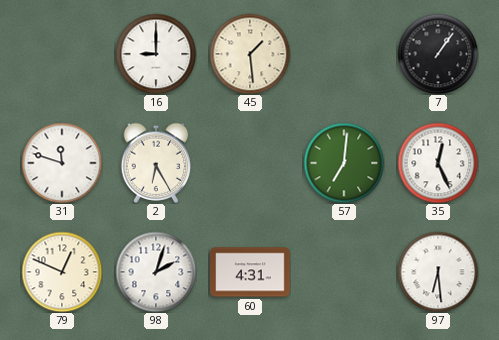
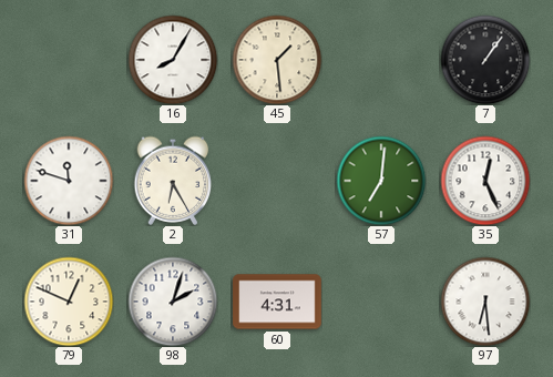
16: 9:00 -> 8:05 (173, 60)
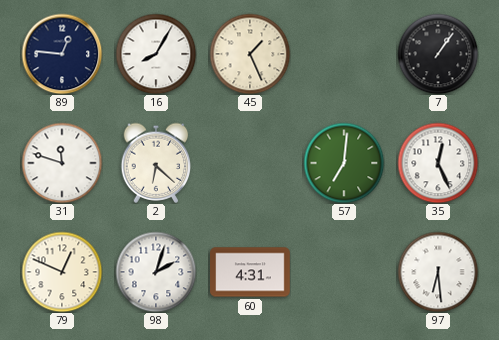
89: none -> 12:46 (62, 54)
45: 1:29 -> 1:26 (250, 54)
2: 6:25 -> 6:22 (156, 163)
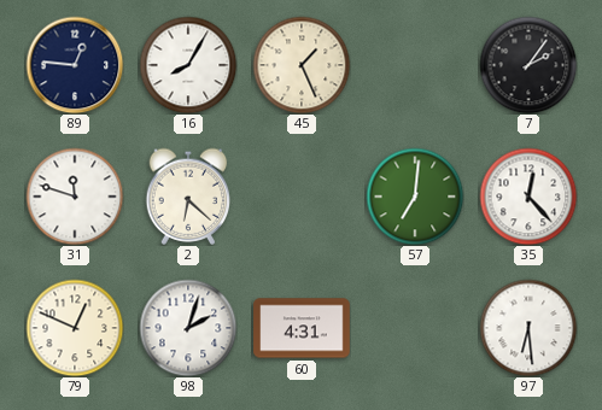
7: 1:06 -> 2:06 (528, 65)
35: 12:26 -> 12:23 (528, 197)
